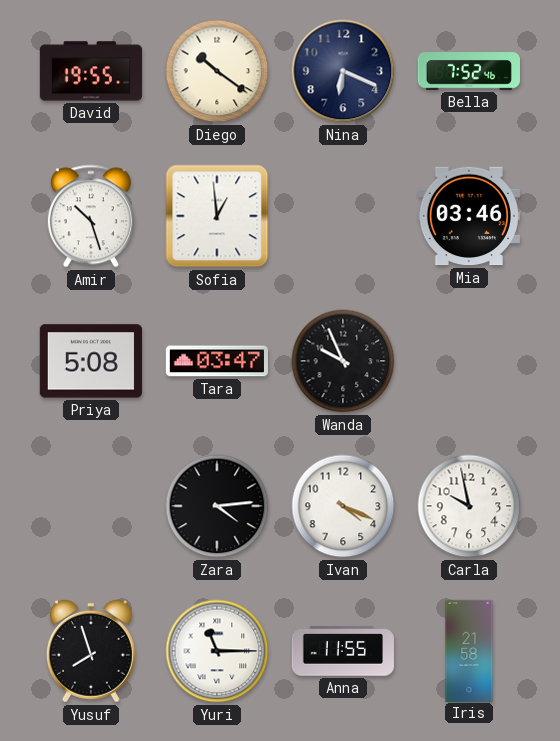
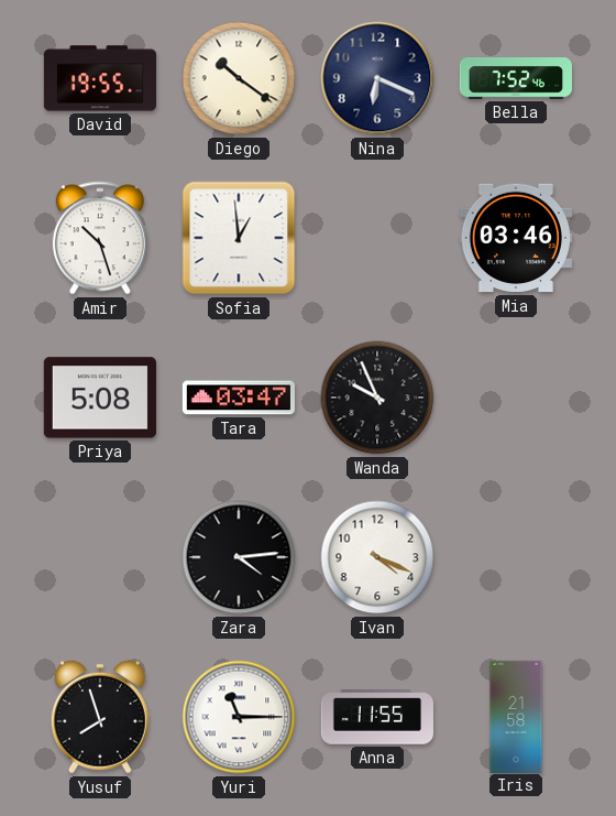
Carla: 9:58 -> none (469, 506)
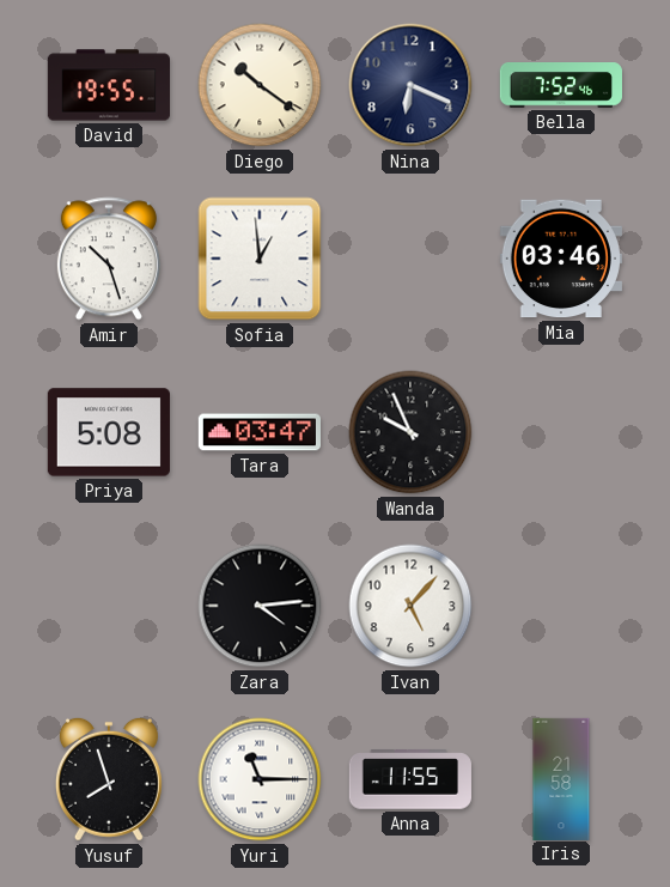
Ivan: 4:19 -> 5:07 (410, 606)
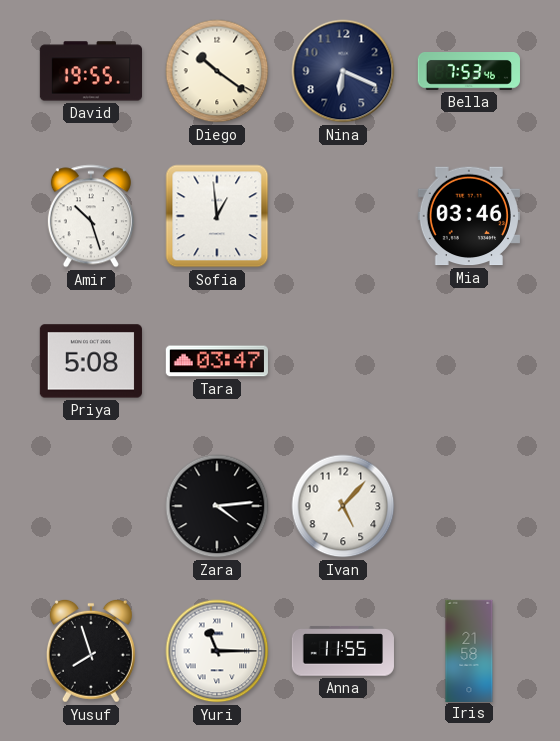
Bella: 7:52 -> 7:53 (469, 71)
Wanda: 9:56 -> none (410, 432)
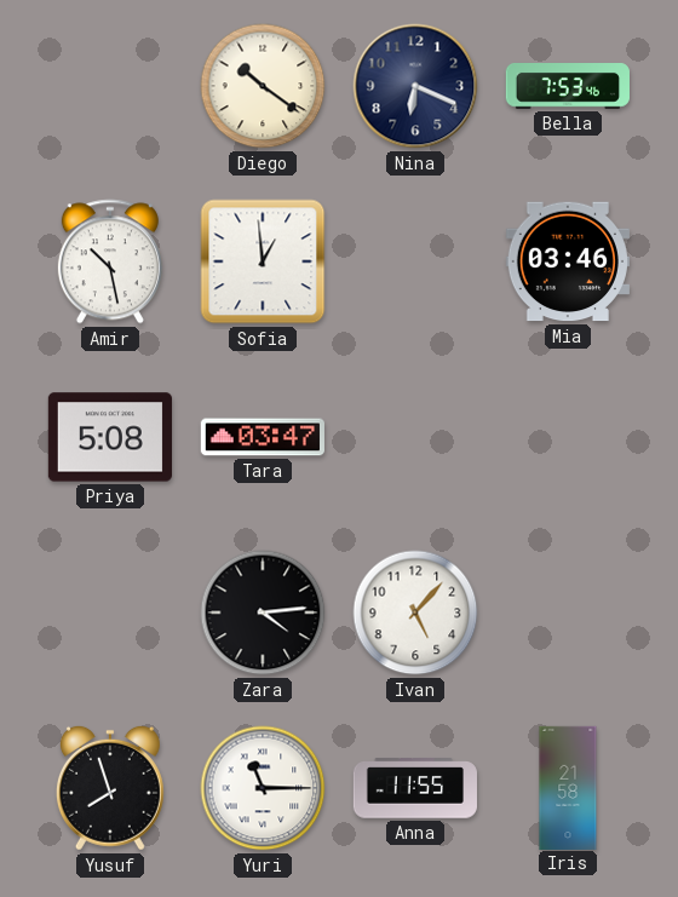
David: 19:55 -> none (90, 71)
Amir: 10:27 -> 10:28 (110, 261)
